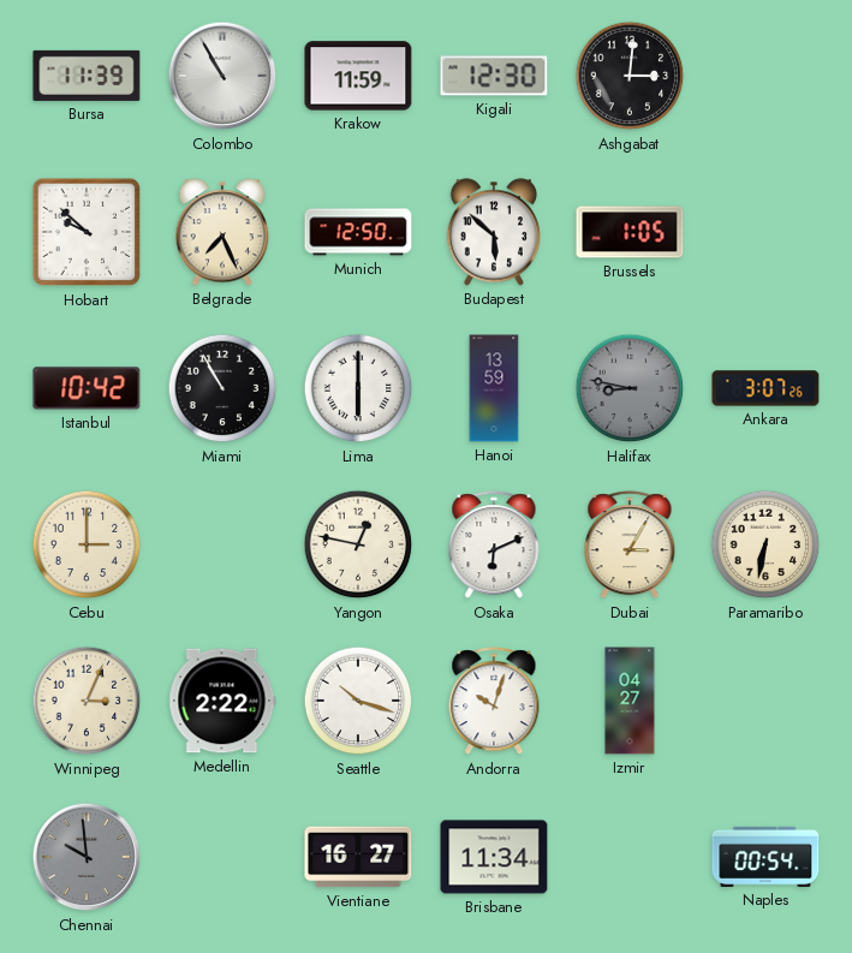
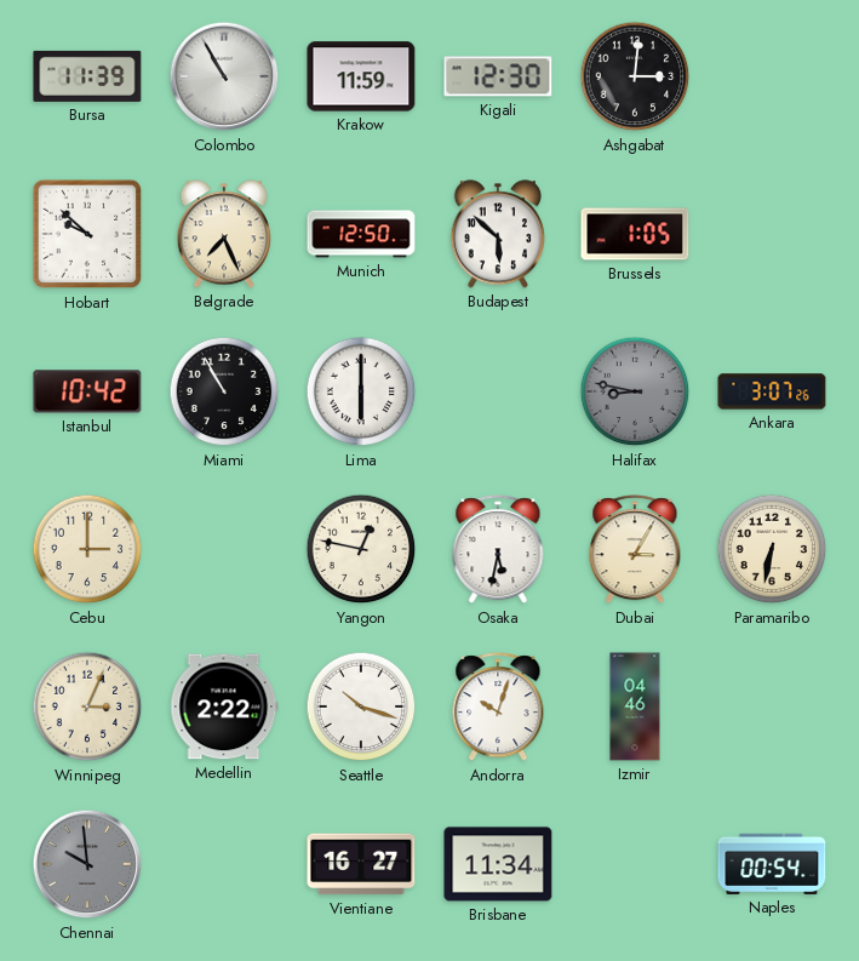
Hanoi: 13:59 -> none (494, 388)
Osaka: 6:11 -> 5:32 (498, 550)
Izmir: 04:27 -> 04:46 (635, 707)
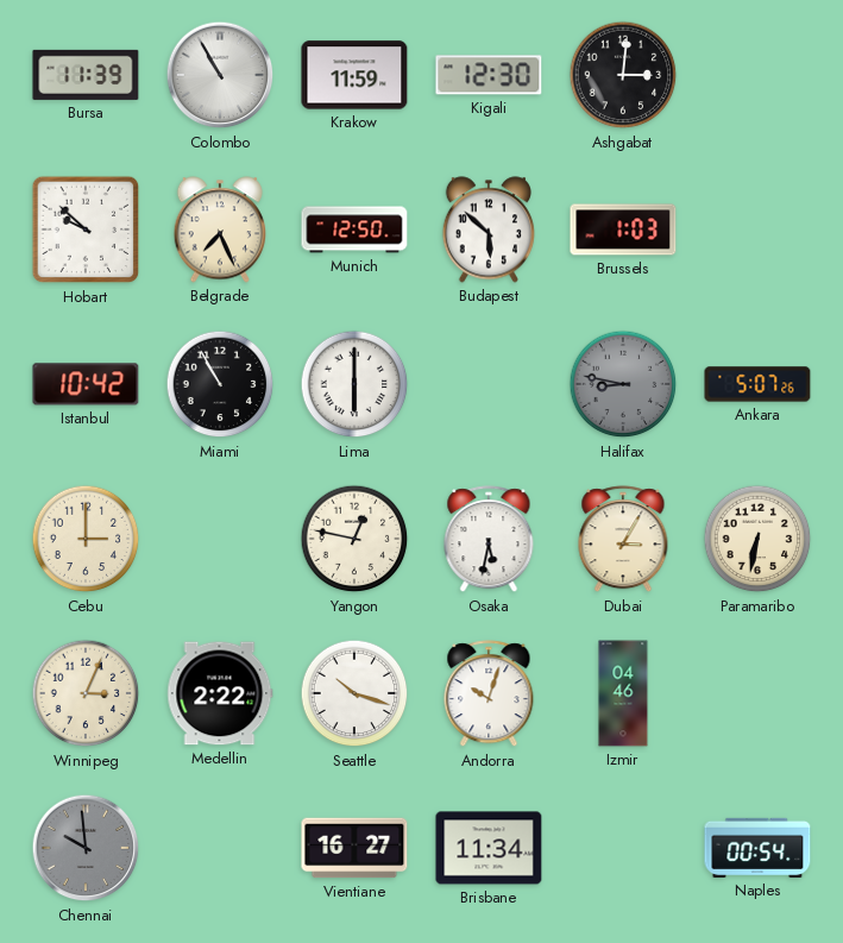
Brussels: 1:05 -> 1:03 (623, 230)
Ankara: 3:07 -> 5:07 (757, 384)
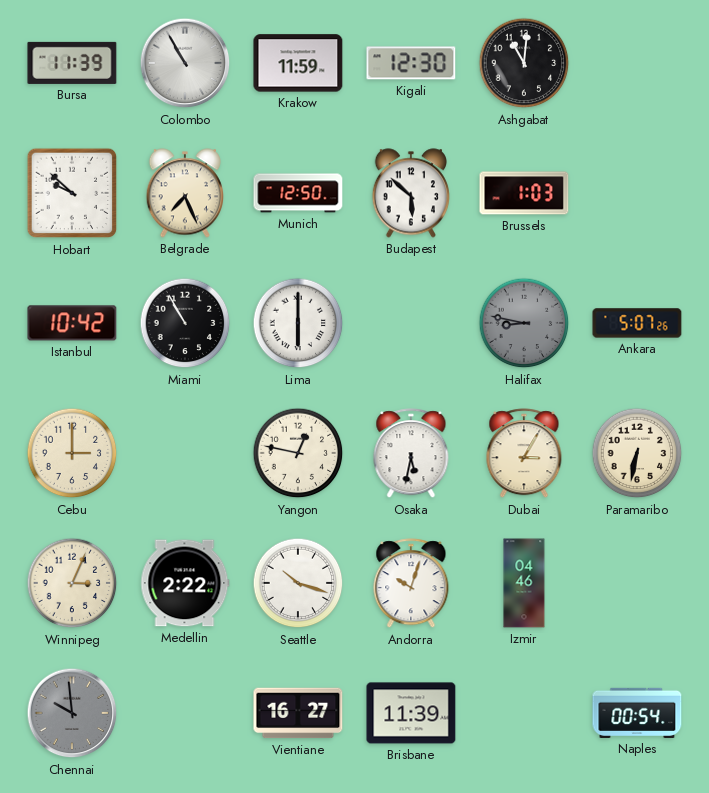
Ashgabat: 3:01 -> 11:01 (524, 63)
Brisbane: 11:34 -> 11:39 (411, 713)
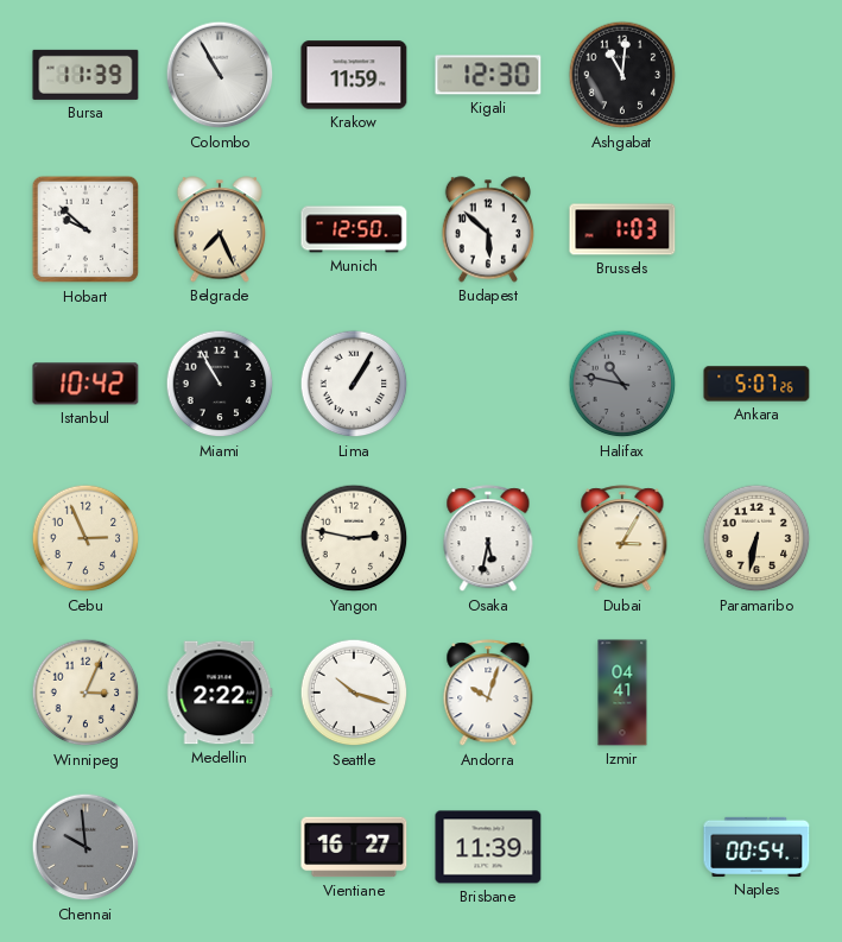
Lima: 6:00 -> 1:05 (354, 384)
Halifax: 8:47 -> 10:47 (622, 384)
Cebu: 3:00 -> 2:56 (86, 538)
Yangon: 12:47 -> 2:47 (354, 538)
Izmir: 04:46 -> 04:41 (622, 693)
